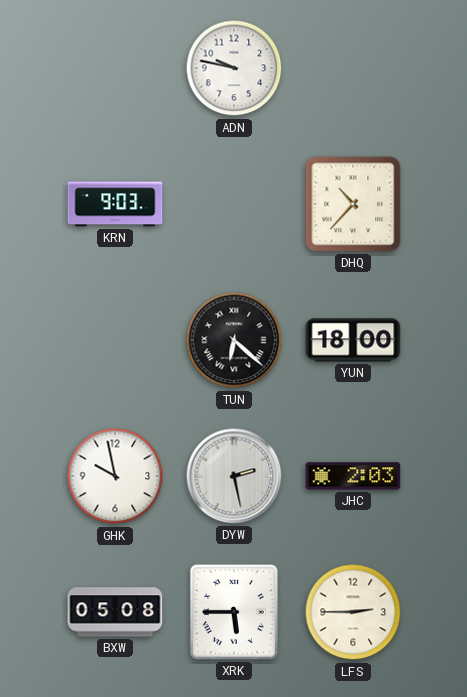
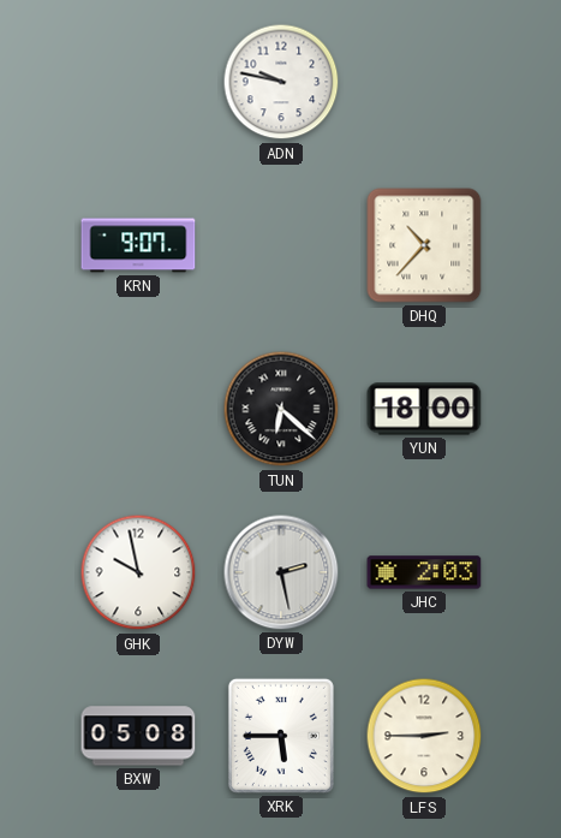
KRN: 9:03 -> 9:07 (138, 245)
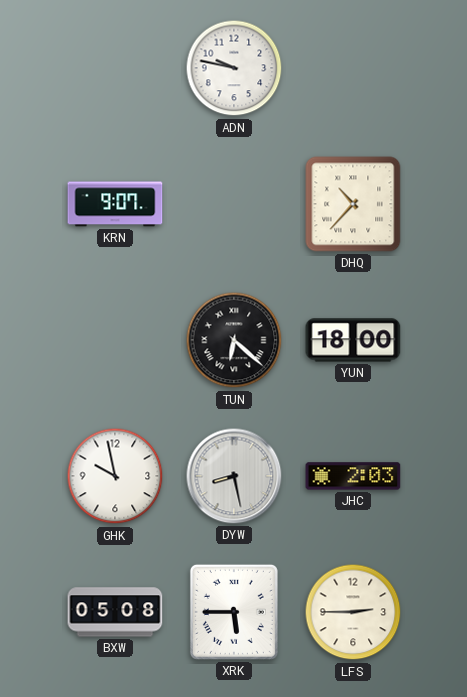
DYW: 2:28 -> 8:28 (234, 476)
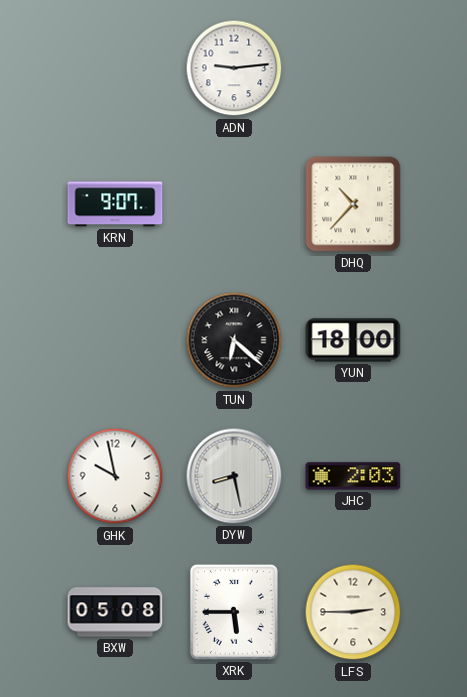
ADN: 9:47 -> 9:14 (234, 68)
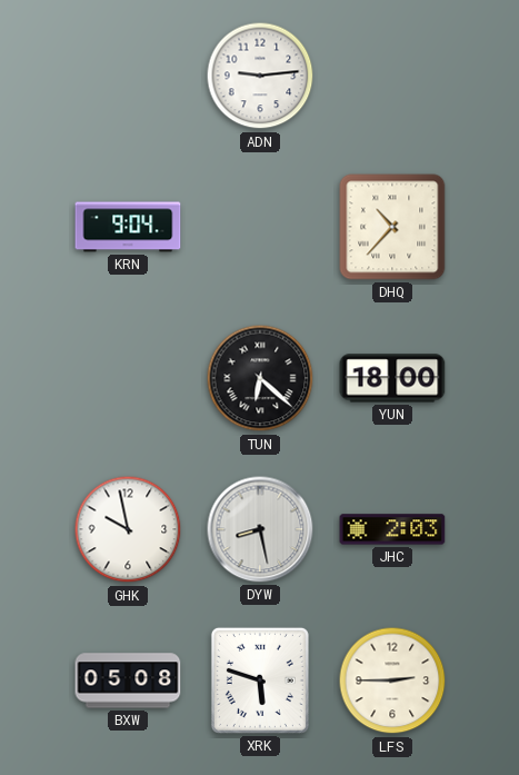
KRN: 9:07 -> 9:04 (128, 227)
XRK: 5:45 -> 5:48 (260, 680)
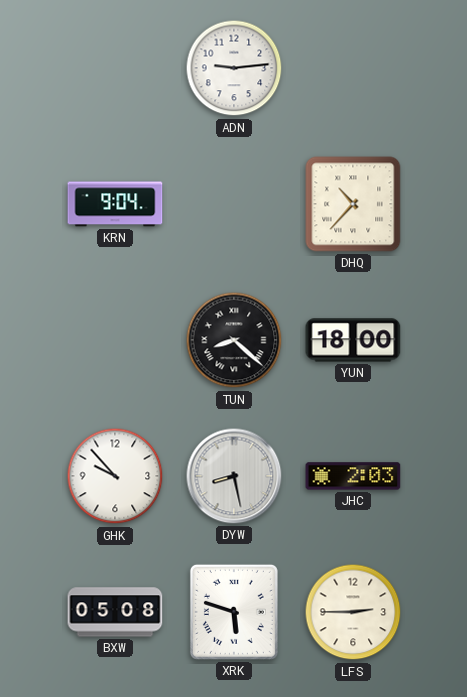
TUN: 6:22 -> 8:22 (234, 340)
GHK: 9:58 -> 9:53 (115, 476)
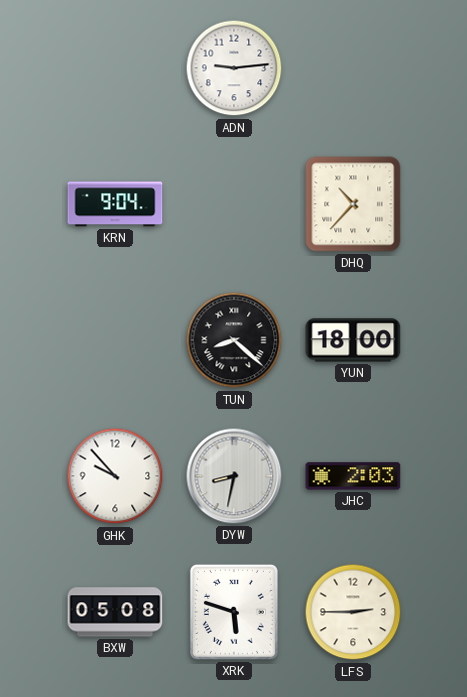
DYW: 8:28 -> 8:32 (234, 476)
